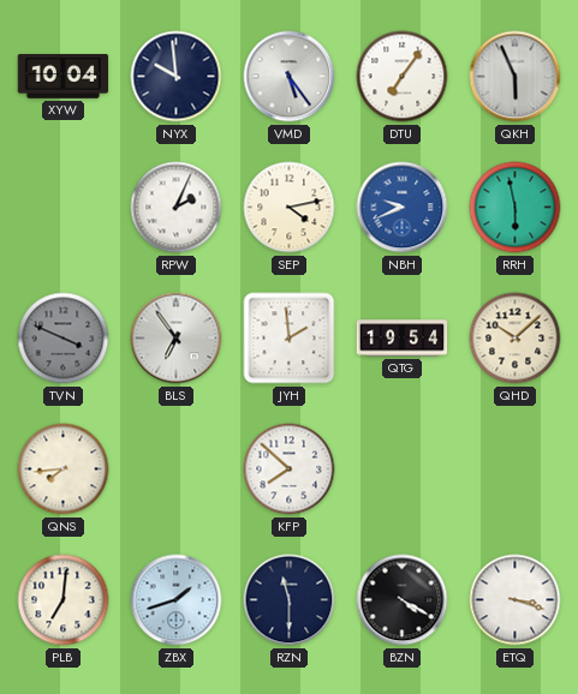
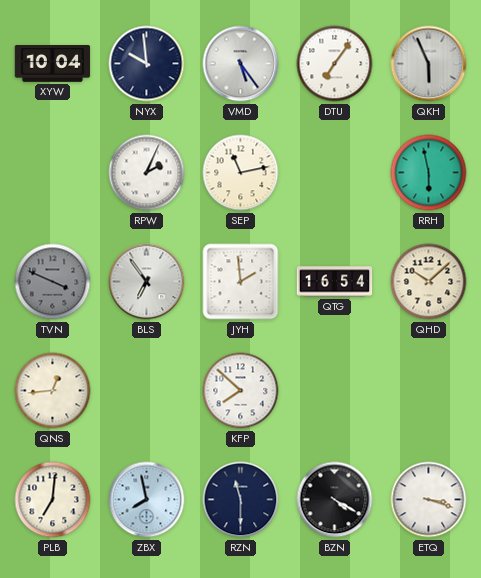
SEP: 4:13 -> 11:13 (241, 173)
NBH: 9:41 -> none (403, 208)
QTG: 19:54 -> 16:54 (335, 282)
QNS: 7:44 -> 12:44 (53, 391)
ZBX: 1:42 -> 7:58 (147, 500)
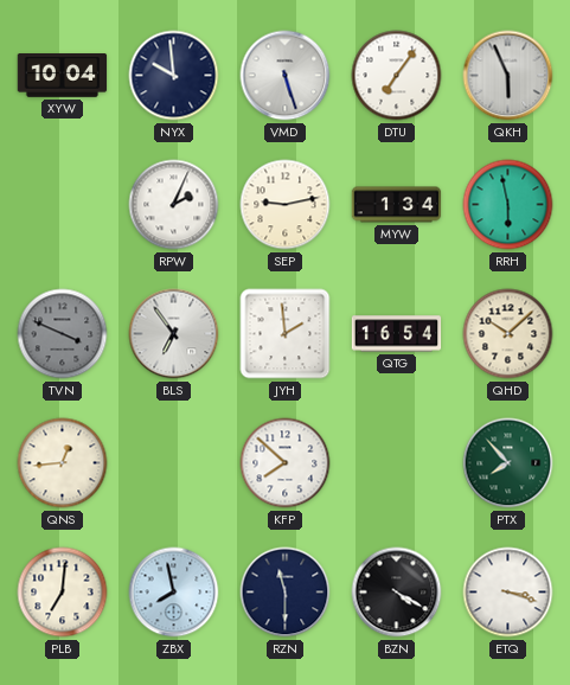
VMD: 5:24 -> 5:27 (286, 76)
SEP: 11:13 -> 9:13 (286, 205)
MYW: none -> 1:34 (397, 205)
PTX: none -> 7:53 (508, 463)
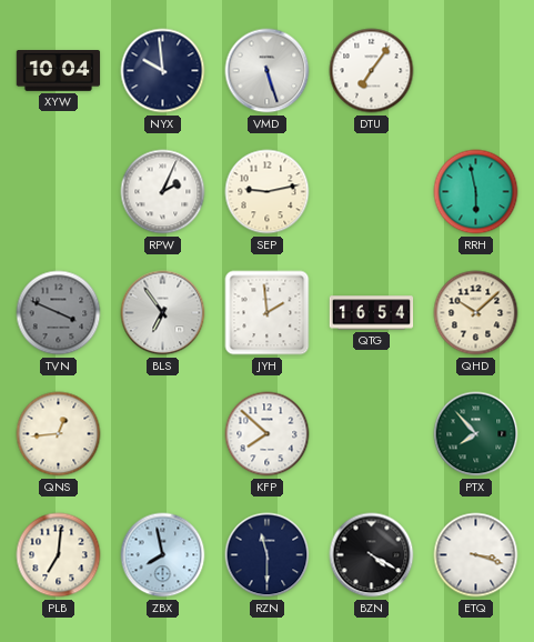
QKH: 5:56 -> none (508, 76)
MYW: 1:34 -> none (397, 205)
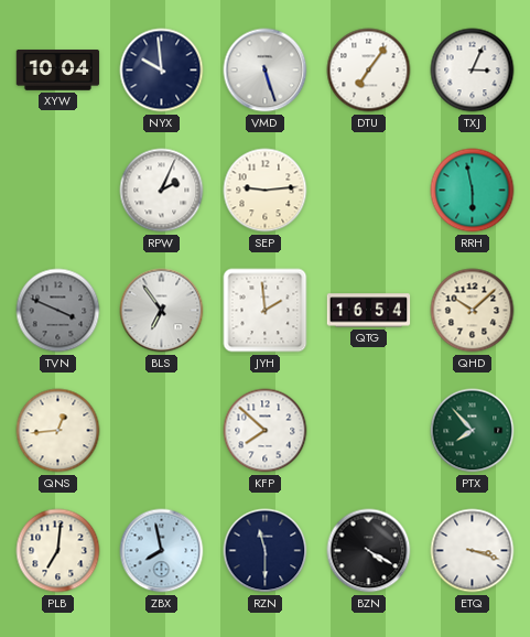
TXJ: none -> 3:04 (473, 71)
SEP: 9:13 -> 9:14 (266, 191)
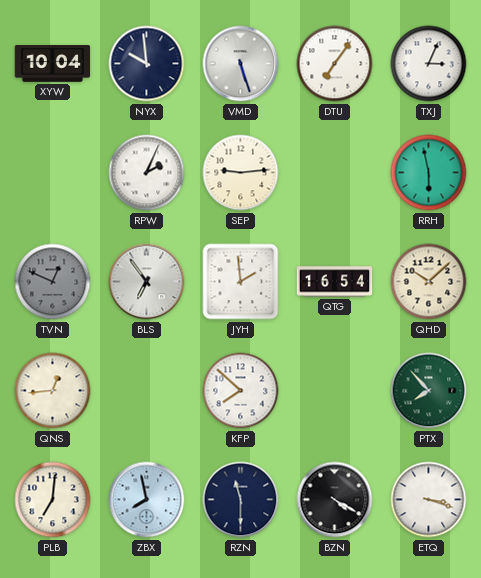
TVN: 3:49 -> 12:49 (53, 282)
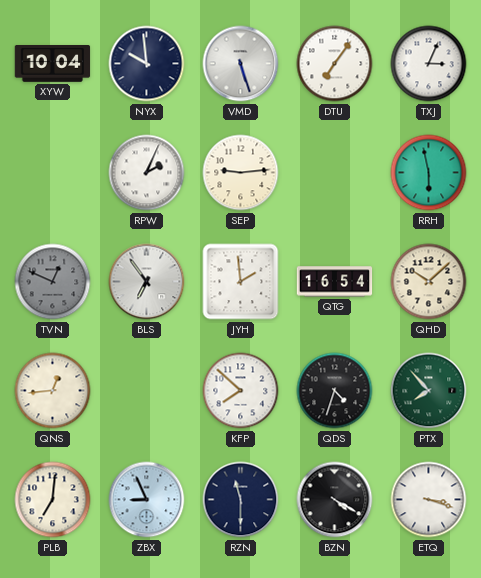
QDS: none -> 4:33 (335, 391)
ZBX: 7:58 -> 8:56 (147, 500)
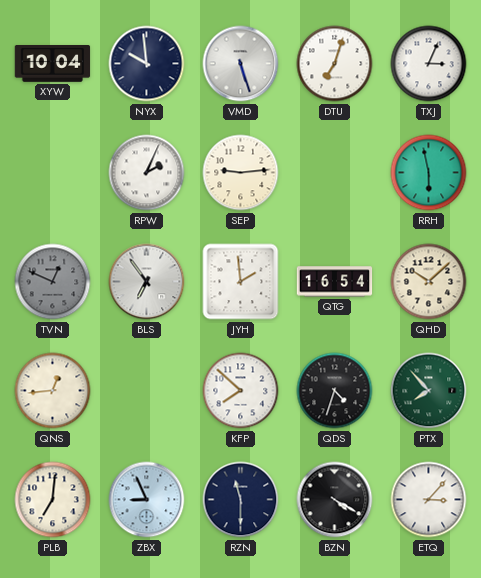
DTU: 7:06 -> 7:03 (335, 64)
ETQ: 3:18 -> 3:07 (429, 500)
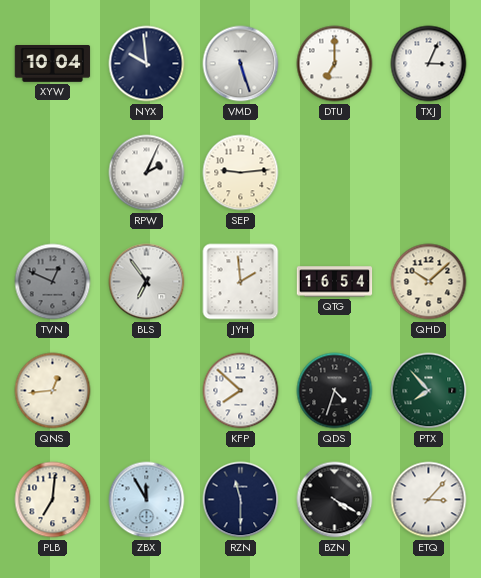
DTU: 7:03 -> 7:00 (335, 64)
RRH: 5:58 -> none (429, 173)
ZBX: 8:56 -> 11:55 (147, 500)
